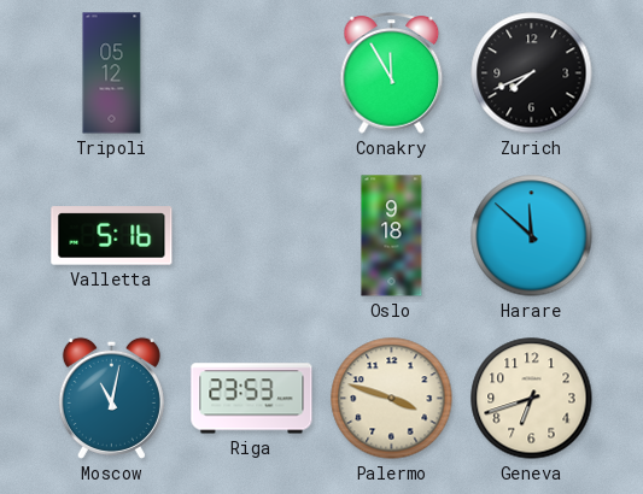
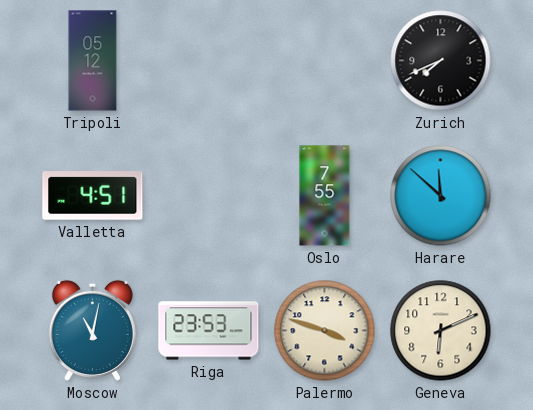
Conakry: 11:55 -> none (392, 73)
Valletta: 5:16 -> 4:51 (93, 196)
Oslo: 9:18 -> 7:55 (325, 196)
Geneva: 6:42 -> 6:11 (441, 331)
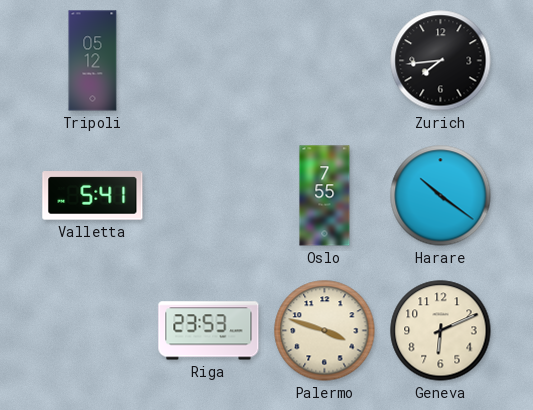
Zurich: 7:41 -> 7:44 (441, 61)
Valletta: 4:51 -> 5:41 (93, 196)
Harare: 11:52 -> 10:21 (441, 196)
Moscow: 11:02 -> none (92, 330)
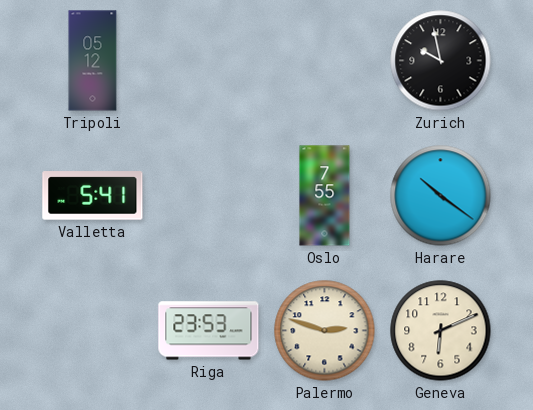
Zurich: 7:44 -> 9:58 (441, 61)
Palermo: 3:48 -> 2:48 (325, 331)
